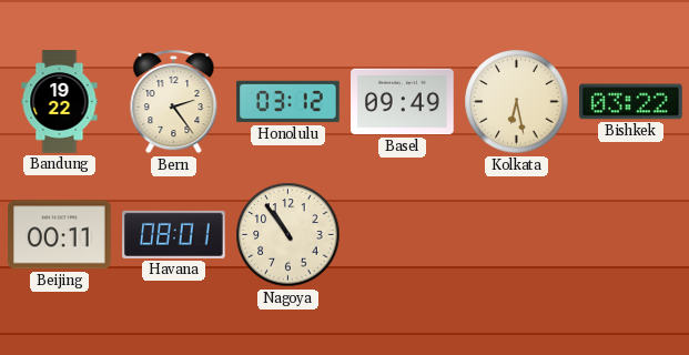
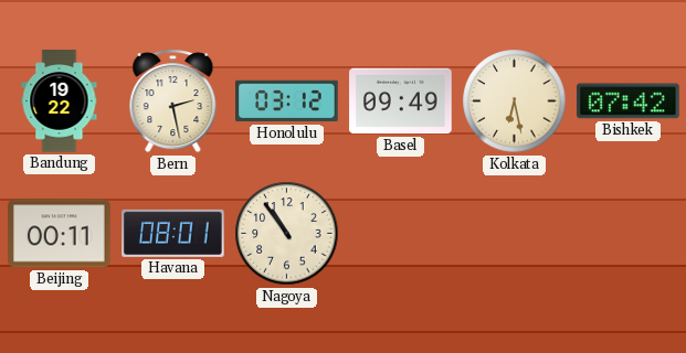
Bern: 2:24 -> 2:28 (173, 101)
Bishkek: 03:22 -> 07:42 (629, 101)
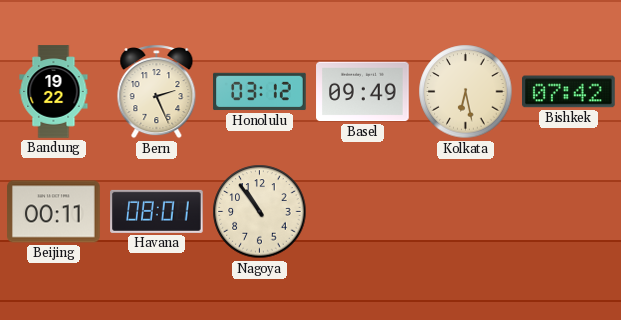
Bern: 2:28 -> 2:26 (157, 92)
